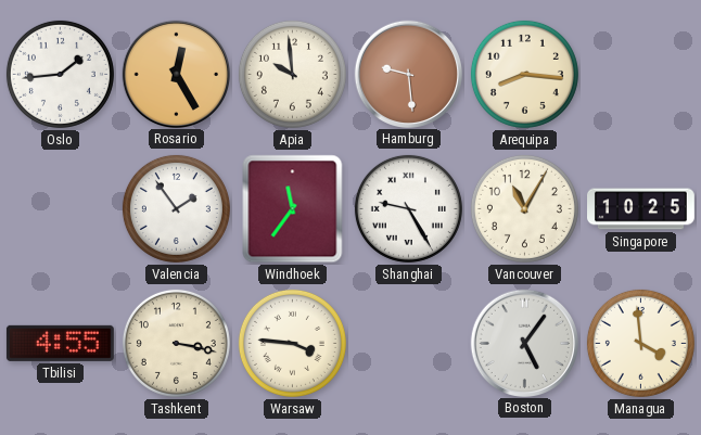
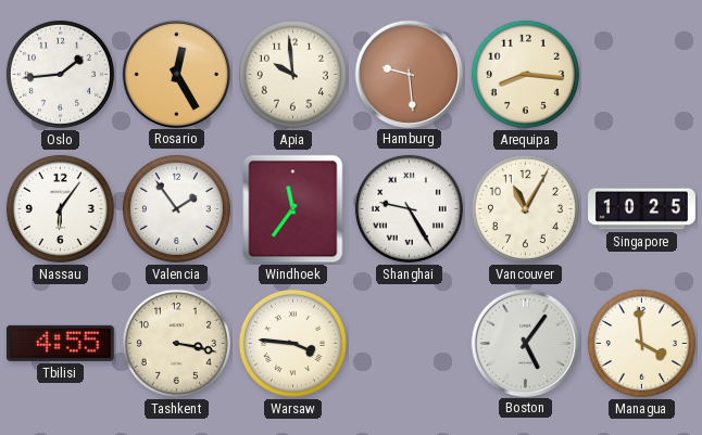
Nassau: none -> 6:06 (60, 208)
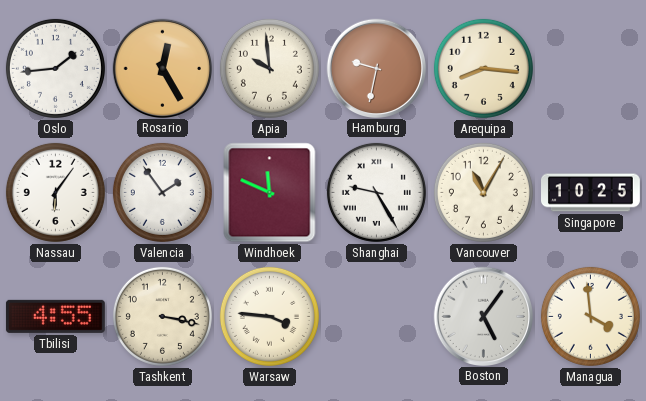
Hamburg: 9:29 -> 9:32 (376, 68)
Windhoek: 11:36 -> 11:49 (270, 193)
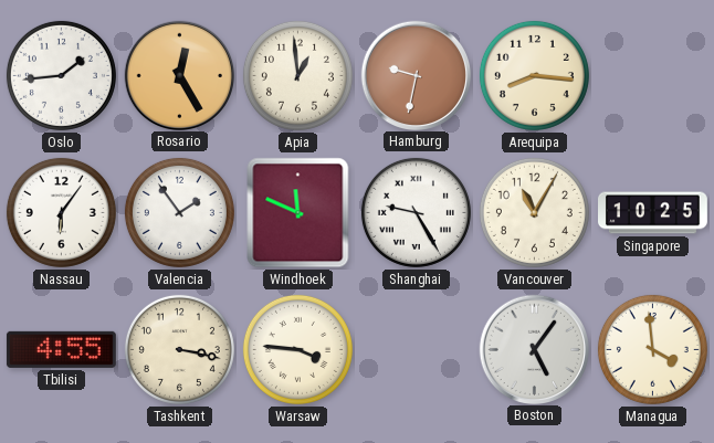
Apia: 9:59 -> 12:59 (297, 75)
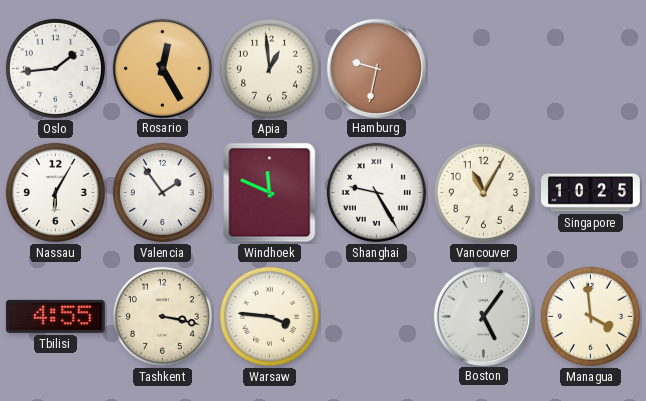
Arequipa: 8:16 -> none (534, 75)
Nassau: 6:06 -> 6:05 (55, 192)
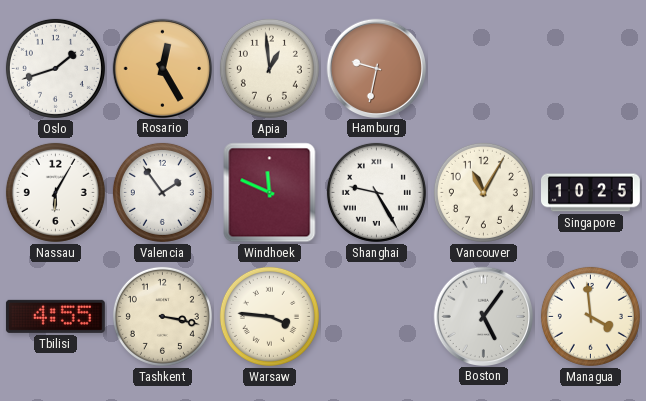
Oslo: 1:44 -> 1:42 (55, 68)
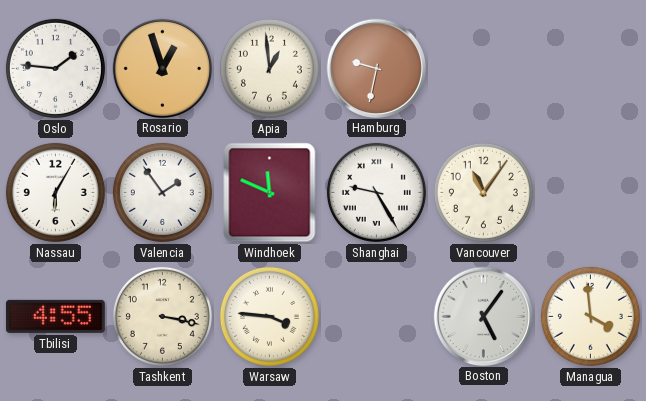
Oslo: 1:42 -> 1:46 (55, 68)
Rosario: 12:25 -> 12:57 (162, 68)
Vancouver: 11:05 -> 11:06 (483, 192)
Singapore: 10:25 -> none (591, 193)
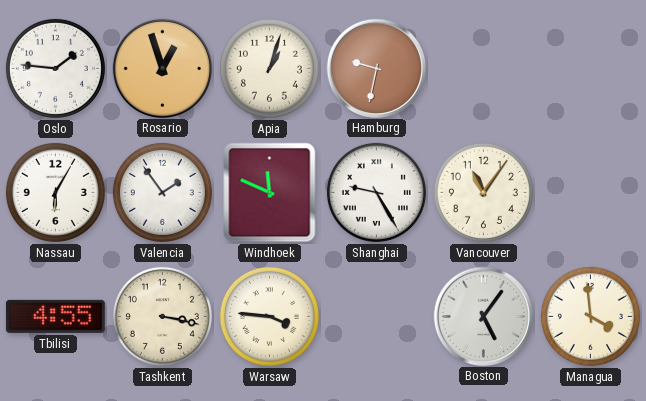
Apia: 12:59 -> 1:03 (269, 68)
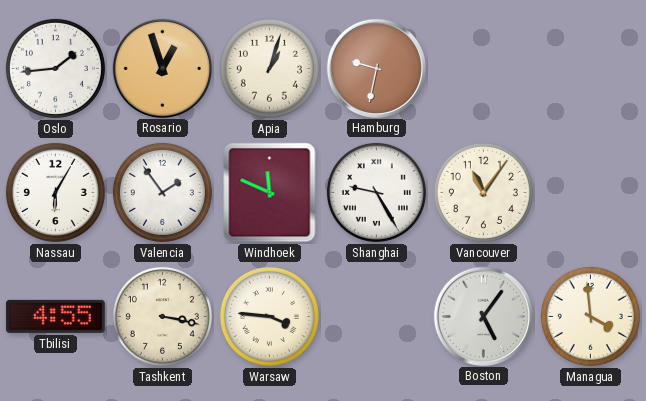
Oslo: 1:46 -> 1:44 (55, 68)
